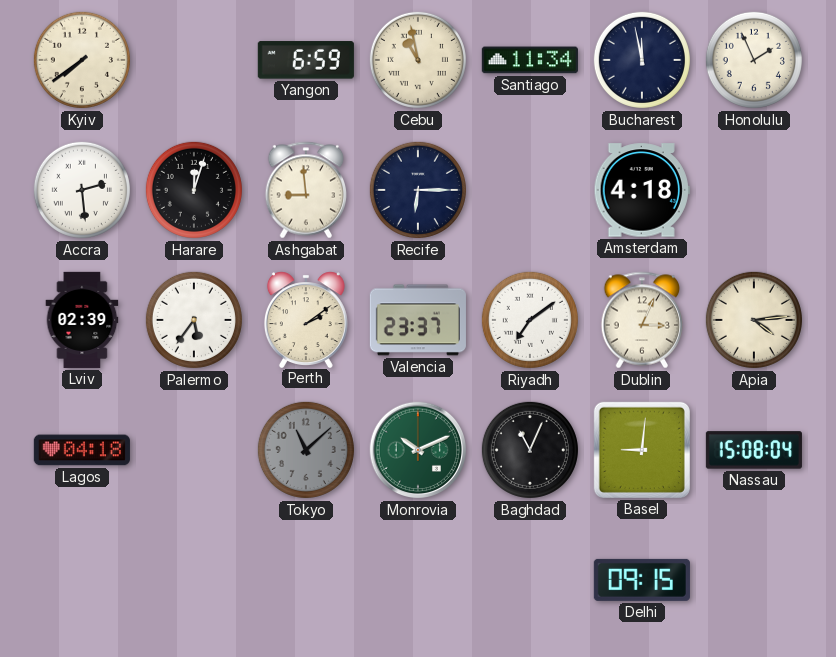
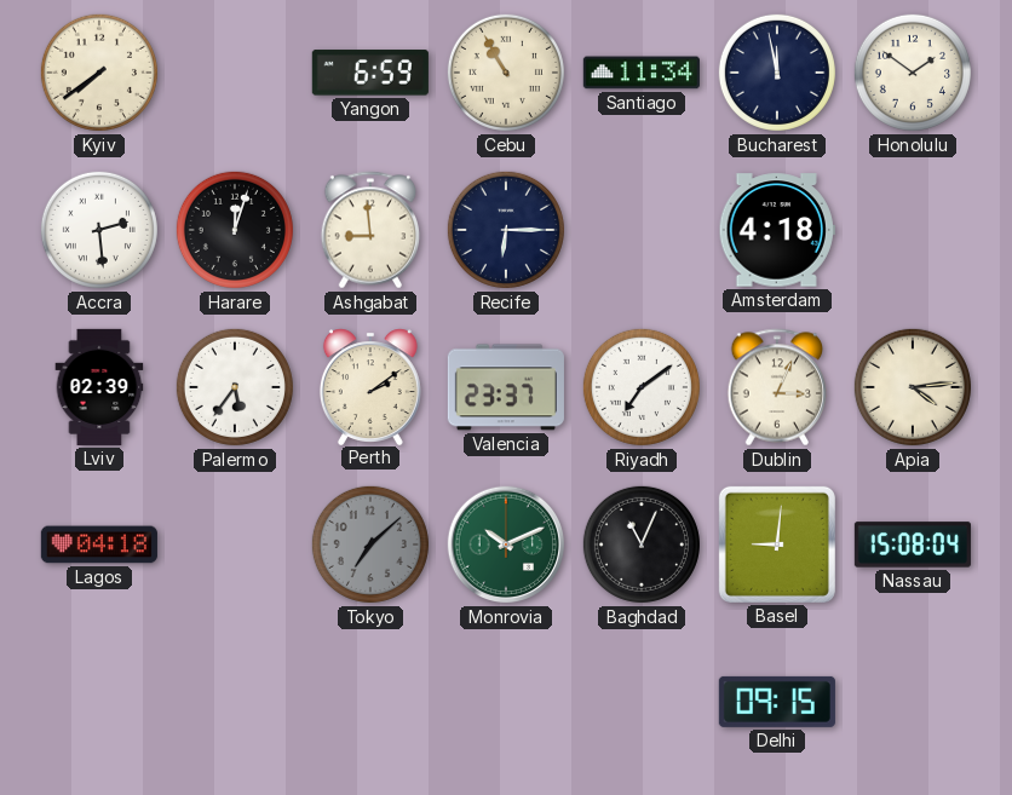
Cebu: 10:58 -> 10:55 (506, 73)
Honolulu: 1:56 -> 1:51 (913, 73)
Tokyo: 11:08 -> 7:08 (370, 545)
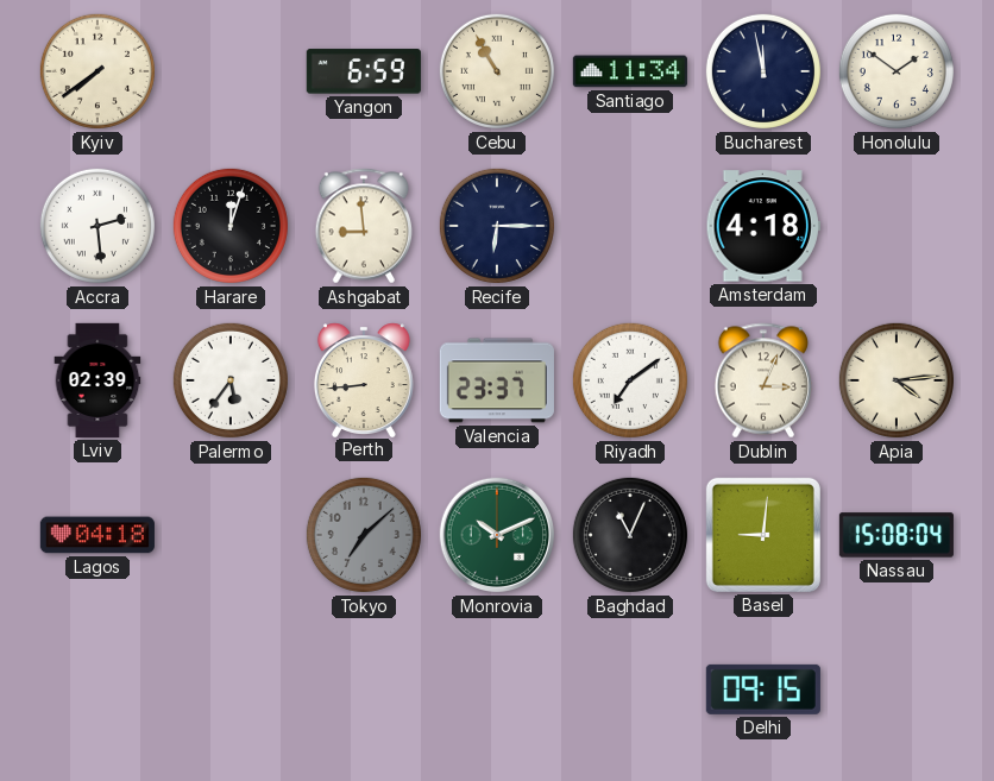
Perth: 2:09 -> 8:44 (364, 379)
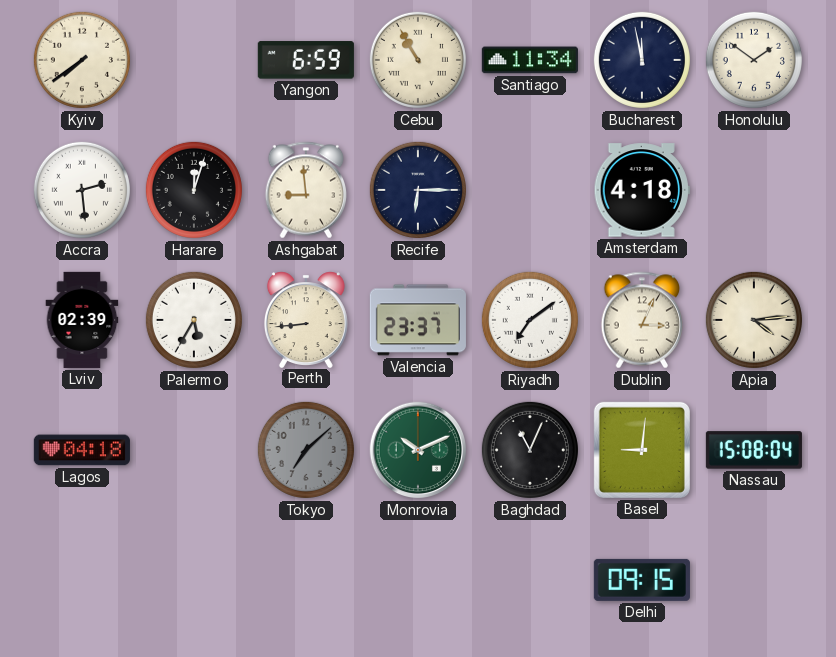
Palermo: 5:36 -> 5:35 (194, 320)
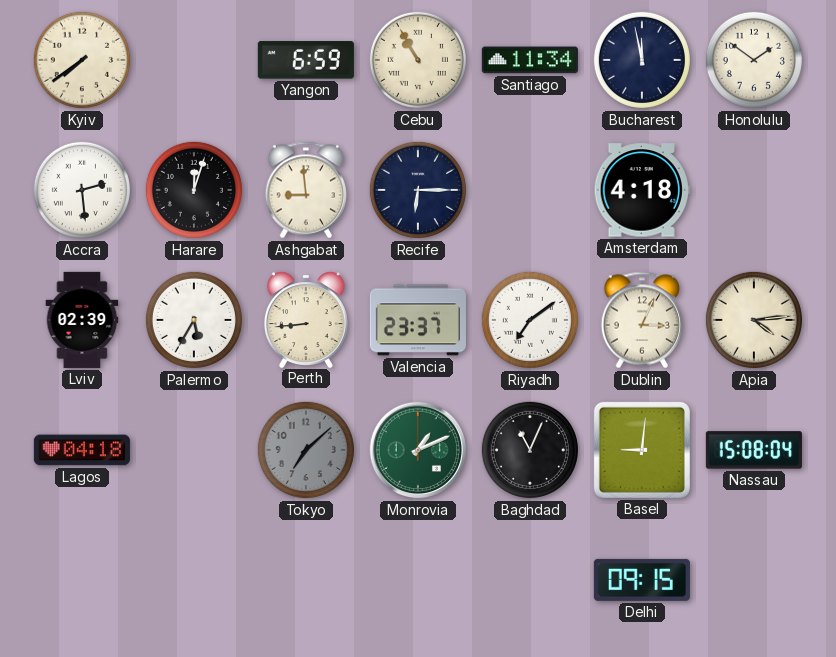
Monrovia: 10:11 -> 1:11 (418, 450)
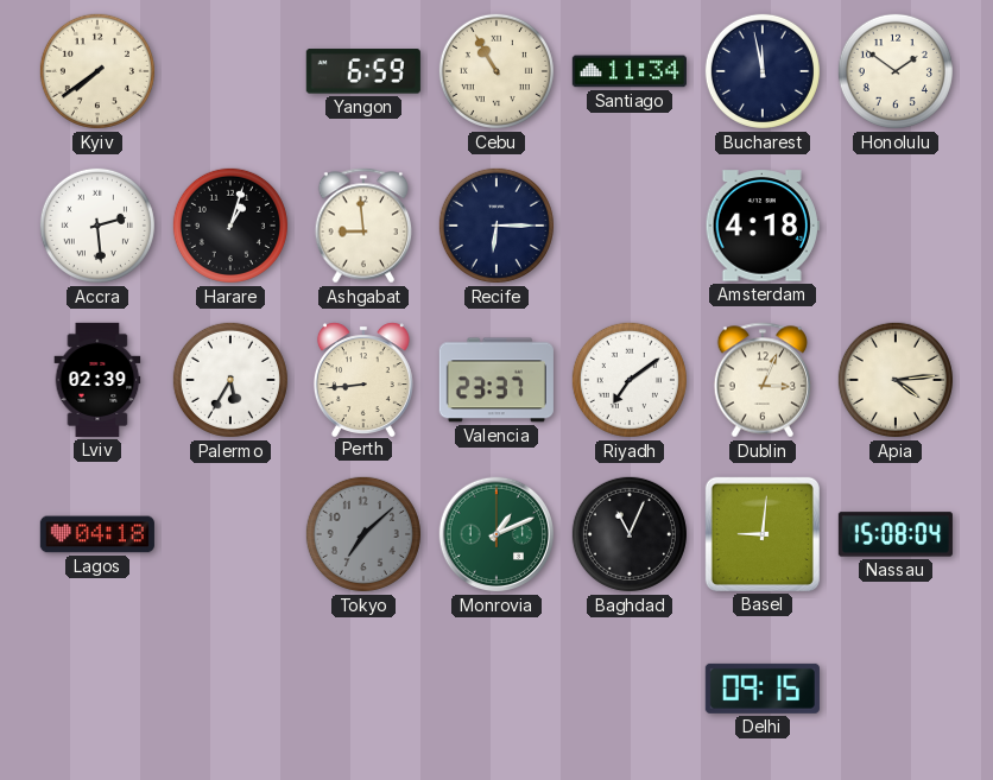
Harare: 12:03 -> 1:03 (230, 226)
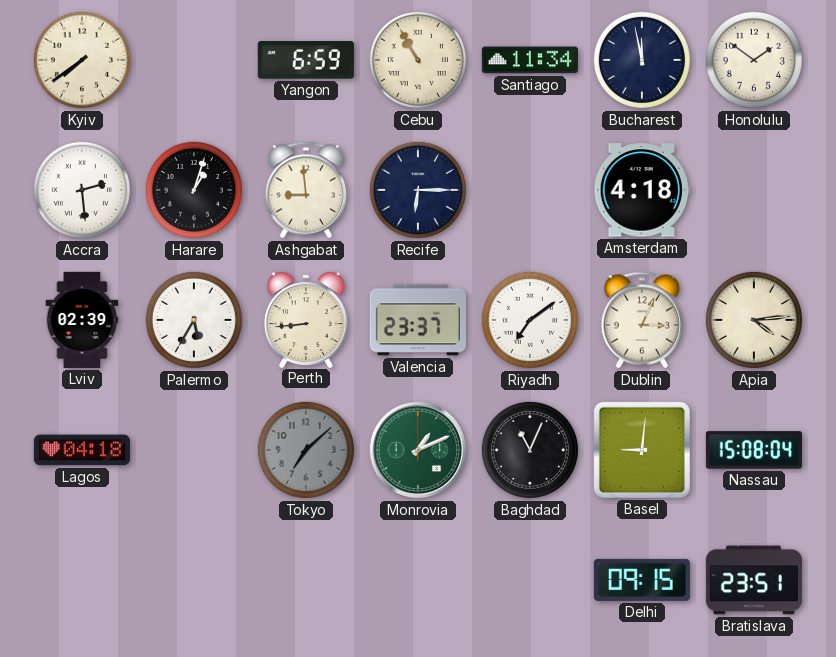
Bratislava: none -> 23:51 (754, 580)
